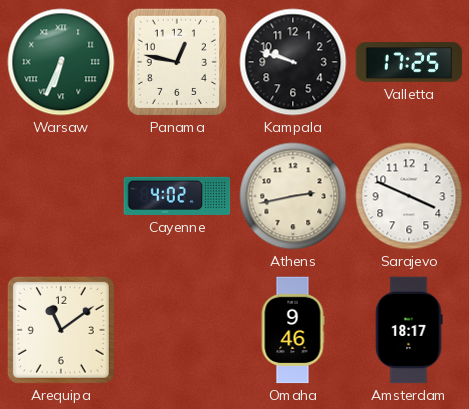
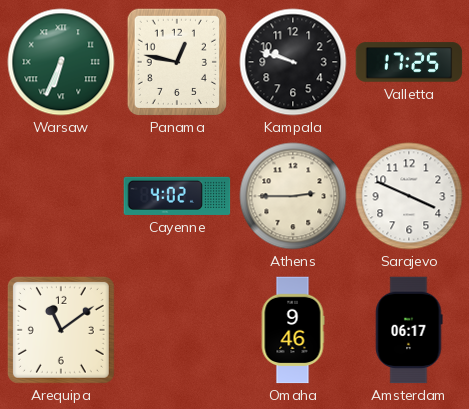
Athens: 2:43 -> 2:45 (293, 196)
Amsterdam: 18:17 -> 06:17 (409, 330)
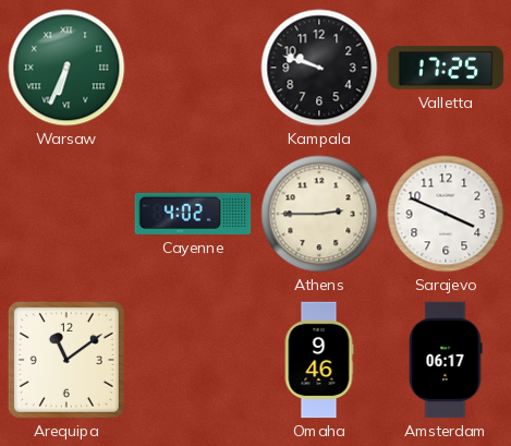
Panama: 12:47 -> none (177, 61)
